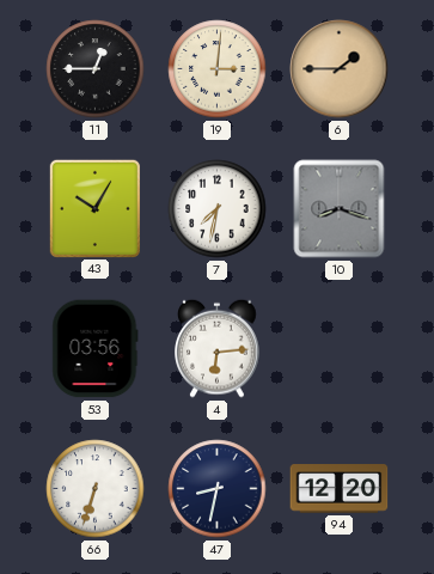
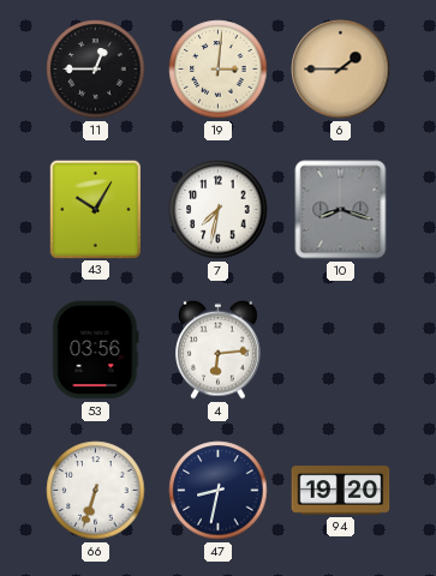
94: 12:20 -> 19:20 (341, 491)
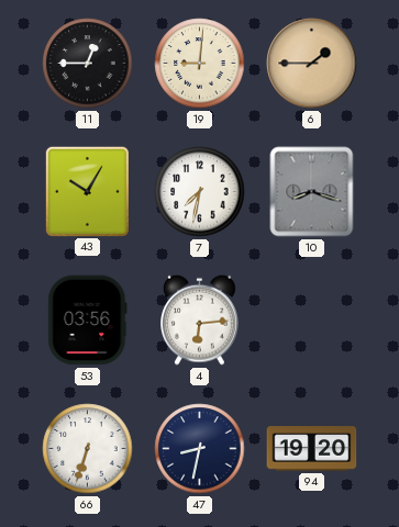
19: 3:01 -> 9:01 (200, 64)
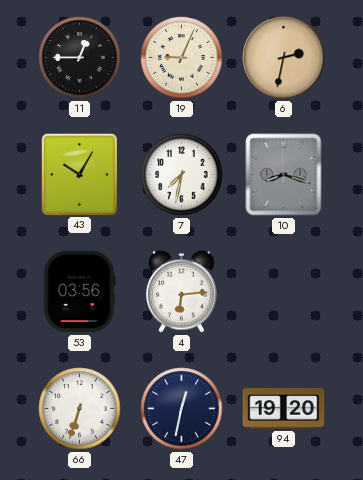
19: 9:01 -> 9:04 (182, 58)
6: 1:45 -> 2:32 (284, 58)
47: 8:32 -> 12:32 (182, 409)
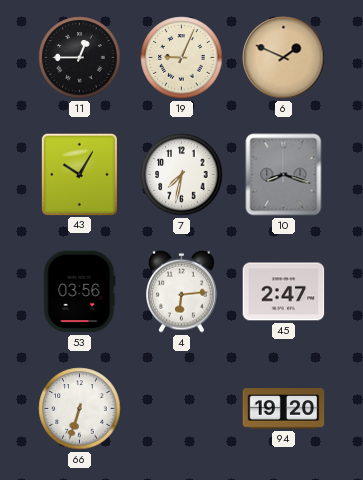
6: 2:32 -> 1:49 (284, 58)
45: none -> 2:47 (284, 292)
47: 12:32 -> none (182, 409)
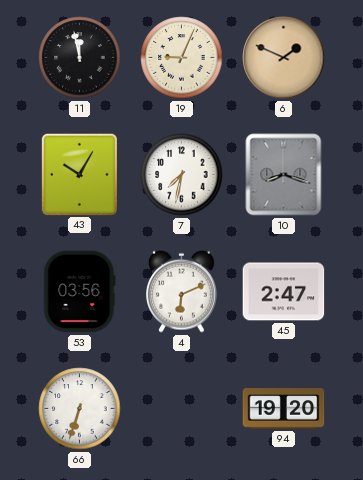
11: 12:45 -> 11:58 (80, 58)
4: 6:14 -> 6:11 (182, 291)
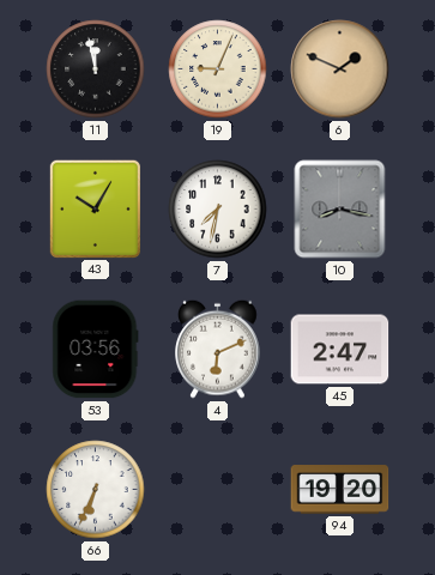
10: 8:18 -> 8:17 (340, 210)
66: 6:33 -> 6:34 (96, 490)
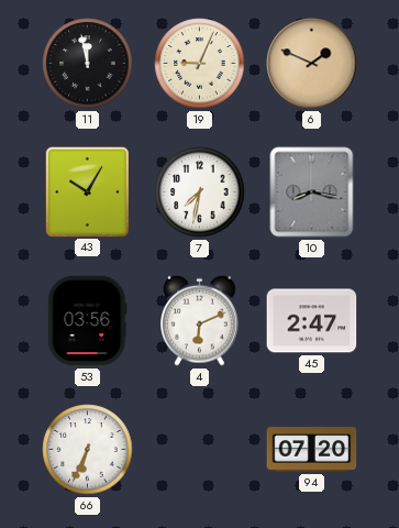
94: 19:20 -> 07:20 (312, 450)
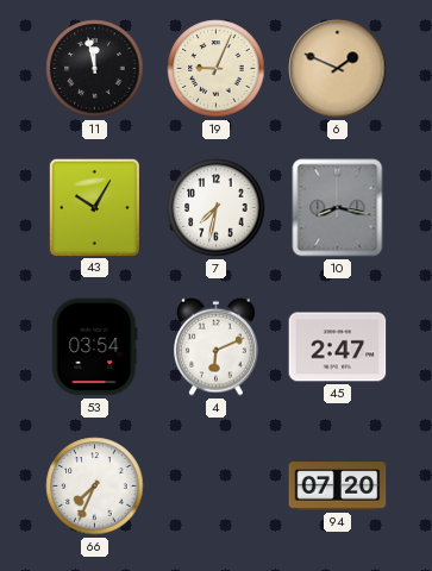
53: 03:56 -> 03:54 (95, 347)
66: 6:34 -> 7:34 (95, 487)
